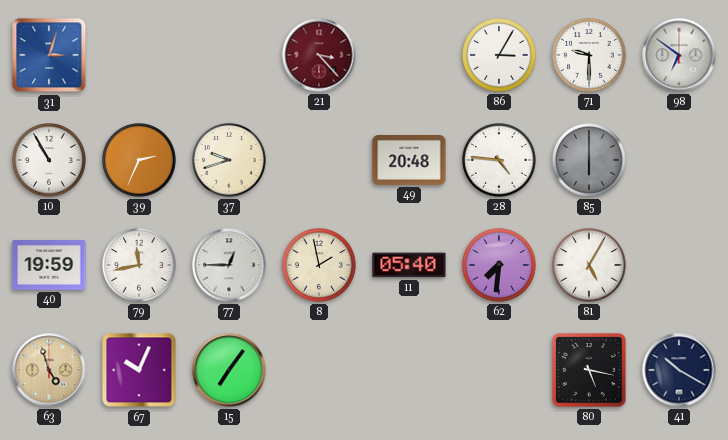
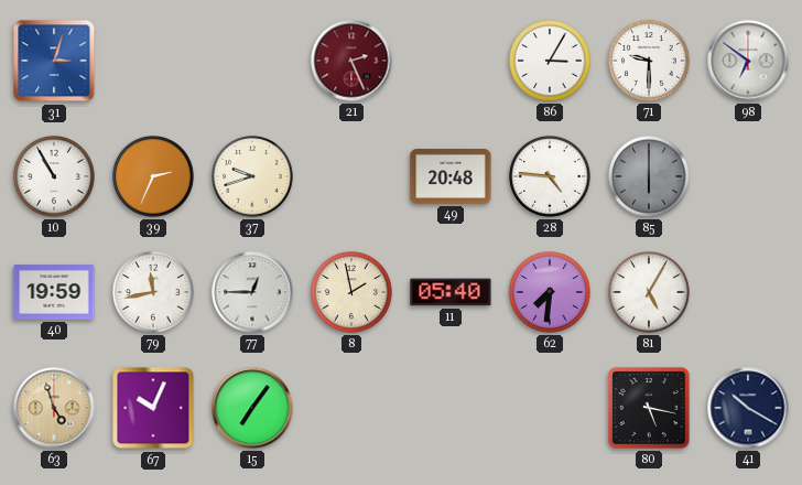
21: 3:23 -> 2:26 (351, 61)
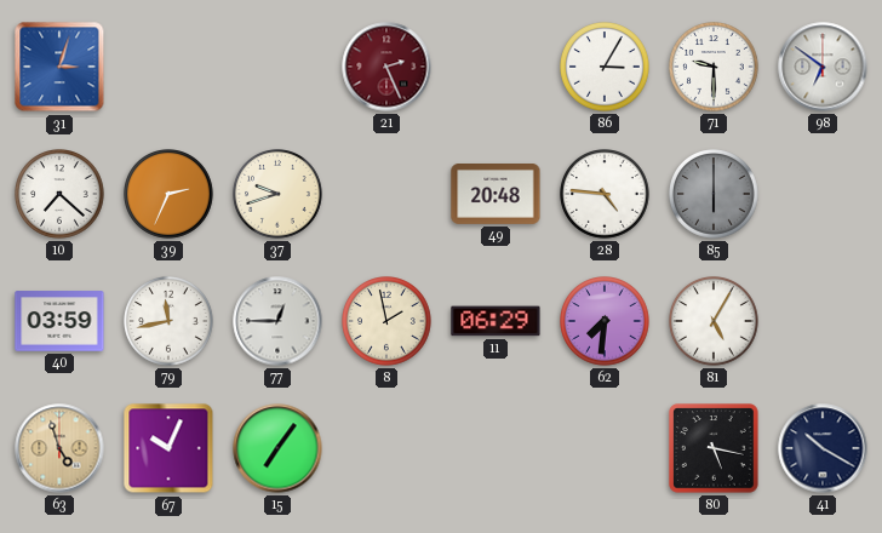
10: 10:55 -> 7:22 (61, 195)
40: 19:59 -> 03:59 (59, 321)
11: 05:40 -> 06:29 (496, 321)
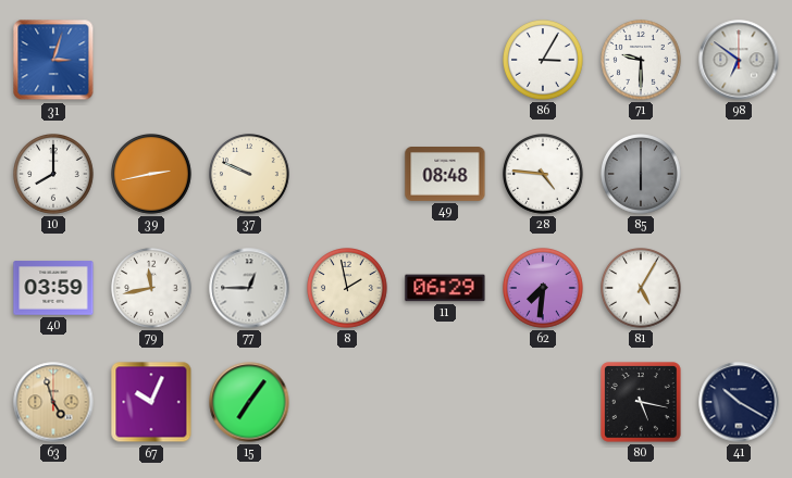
21: 2:26 -> none (386, 67)
10: 7:22 -> 8:00 (54, 175)
39: 2:34 -> 2:43 (152, 175)
37: 9:42 -> 9:49 (250, 175)
49: 20:48 -> 08:48 (445, 175)
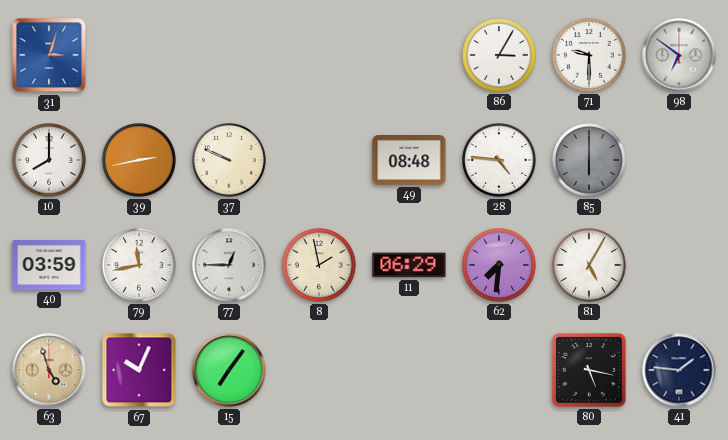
41: 10:20 -> 1:46 (679, 370)
